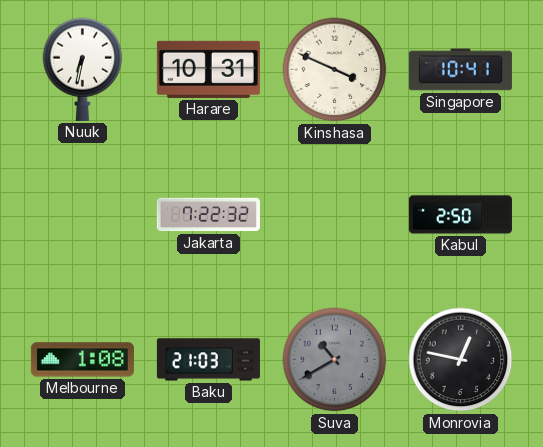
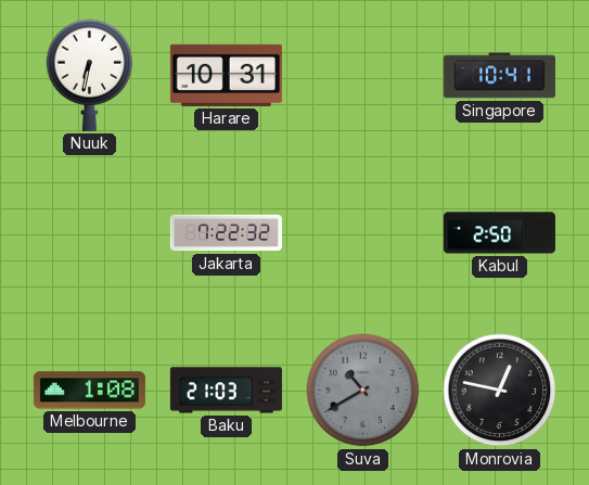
Kinshasa: 3:49 -> none (335, 70)
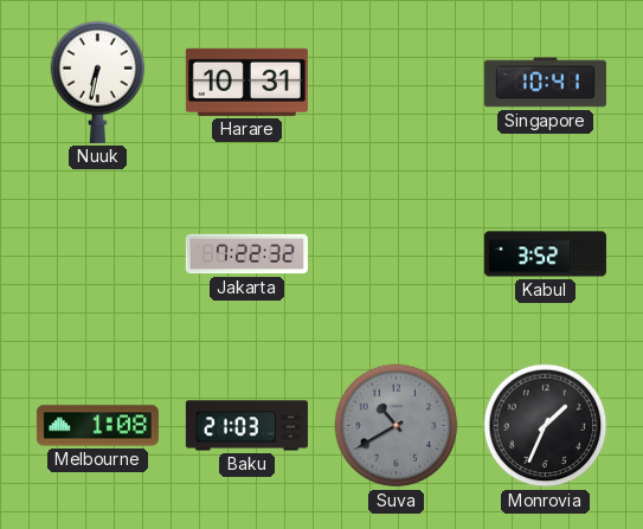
Kabul: 2:50 -> 3:52 (545, 254)
Monrovia: 12:47 -> 1:34 (546, 426)
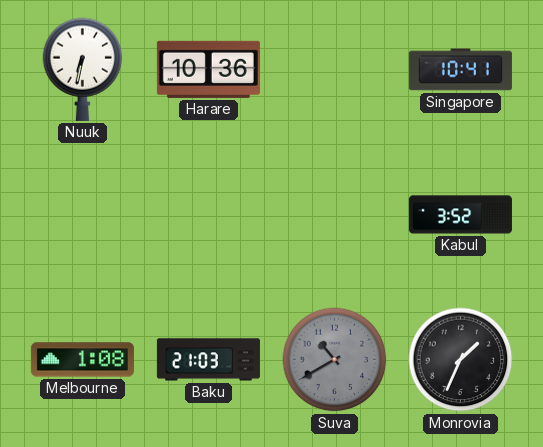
Harare: 10:31 -> 10:36 (208, 69)
Jakarta: 7:22 -> none (246, 254)
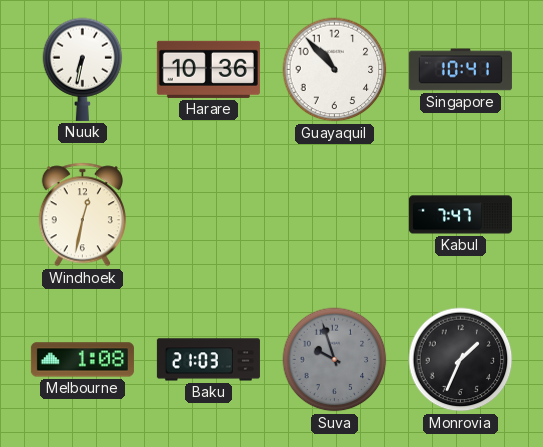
Guayaquil: none -> 10:53 (335, 70)
Windhoek: none -> 12:32 (82, 215)
Kabul: 3:52 -> 7:47 (460, 215)
Suva: 10:40 -> 9:57 (335, 360)
